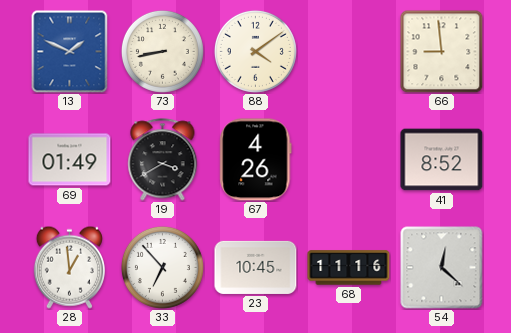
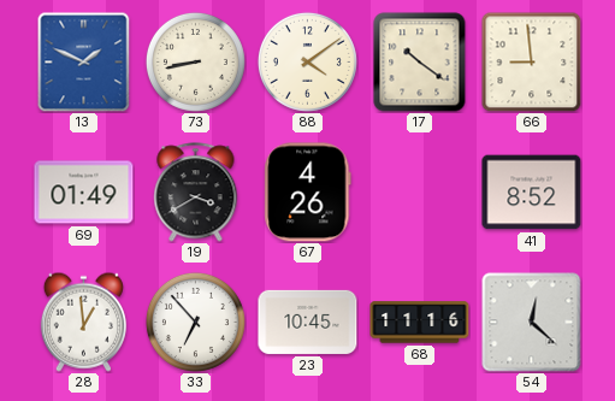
17: none -> 10:21 (420, 63)
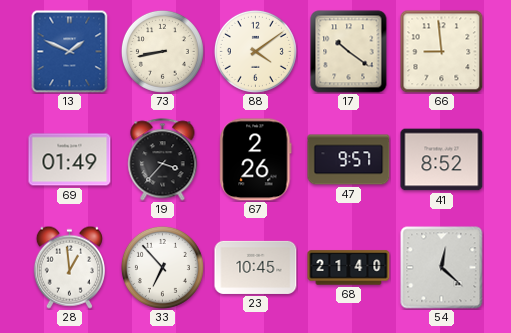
19: 3:40 -> 3:37 (163, 160)
67: 4:26 -> 2:26 (256, 160)
47: none -> 9:57 (349, 160)
68: 11:16 -> 21:40 (349, 268)
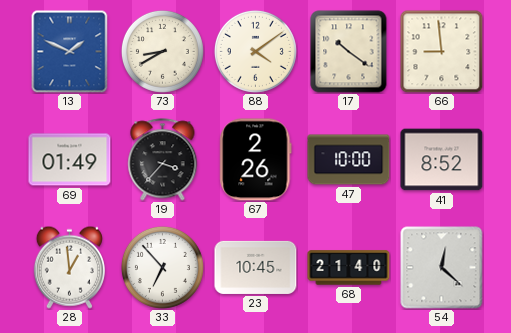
73: 8:43 -> 8:40 (162, 51)
47: 9:57 -> 10:00 (349, 160)
